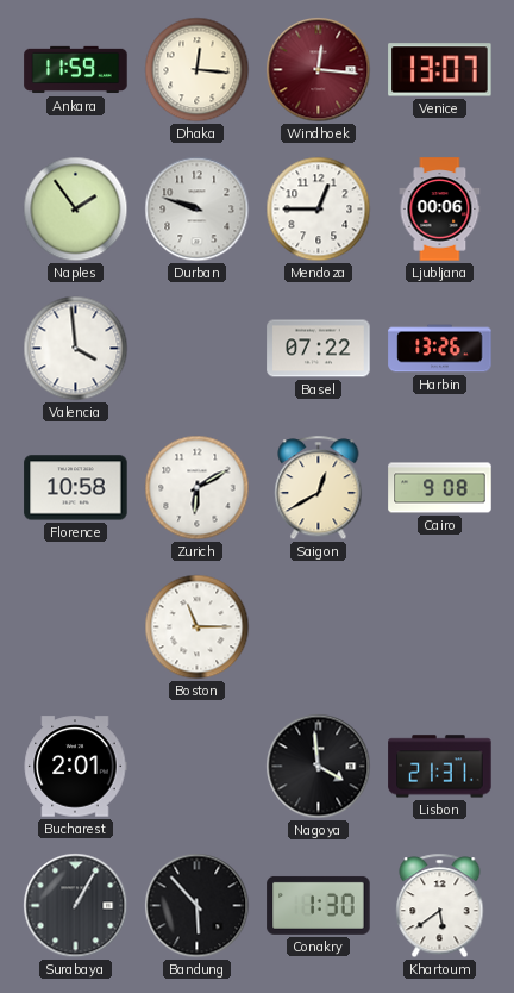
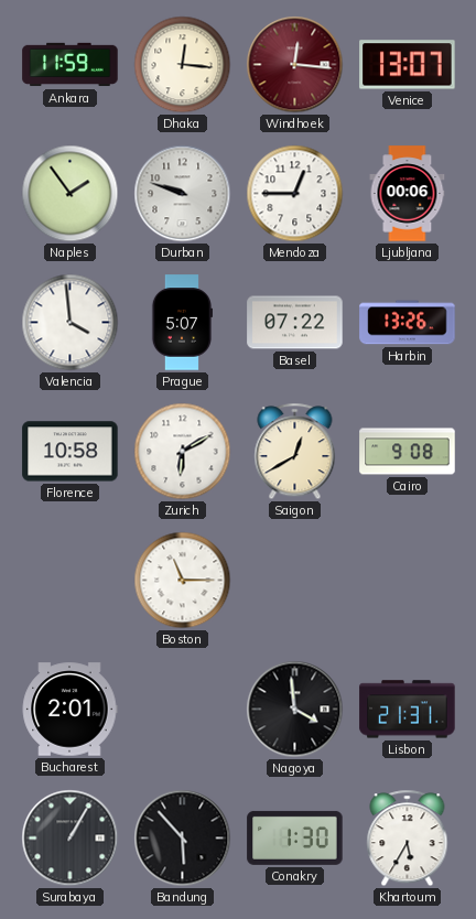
Prague: none -> 5:07 (181, 323)
Khartoum: 5:39 -> 5:35 (408, 839)
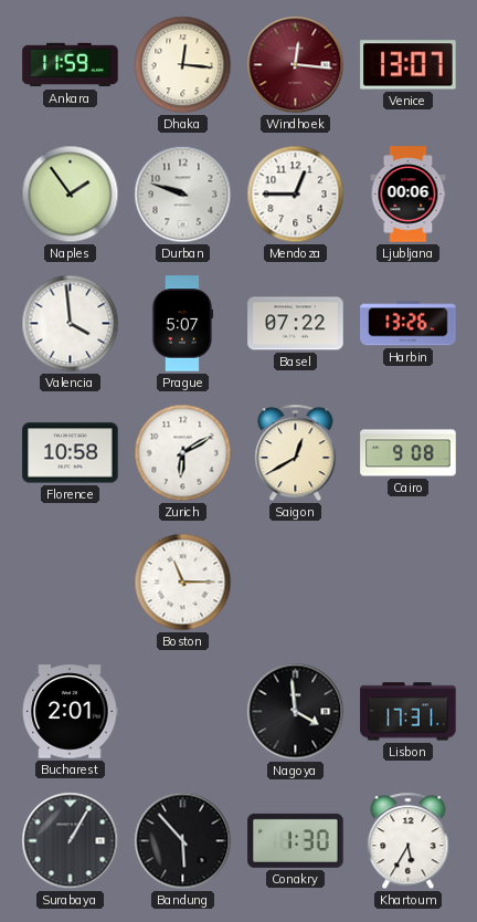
Lisbon: 21:31 -> 17:31 (409, 712)
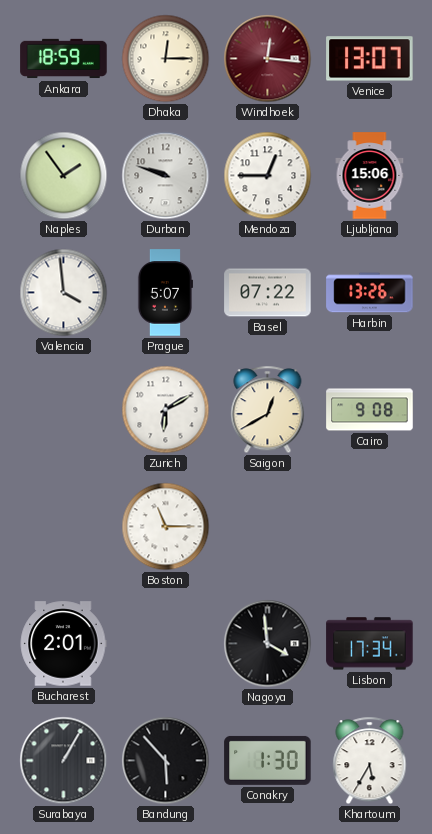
Ankara: 11:59 -> 18:59 (64, 59)
Dhaka: 12:16 -> 12:15 (166, 59)
Ljubljana: 00:06 -> 15:06 (370, 176)
Florence: 10:58 -> none (71, 453)
Lisbon: 17:31 -> 17:34 (370, 644)
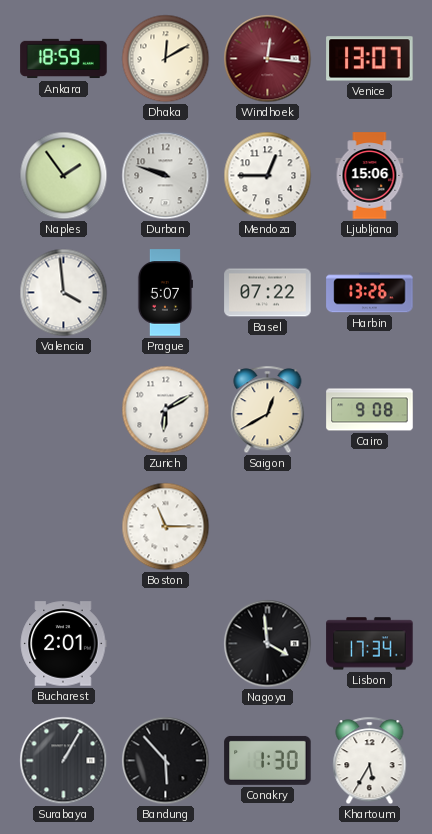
Dhaka: 12:15 -> 12:10 (166, 59)
